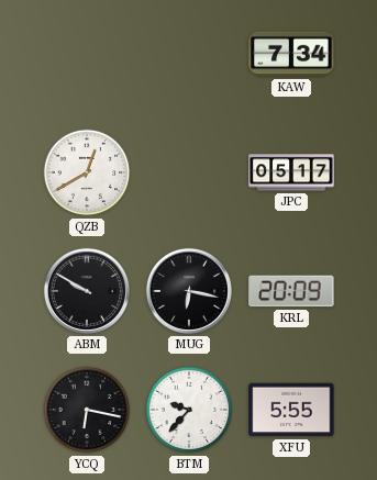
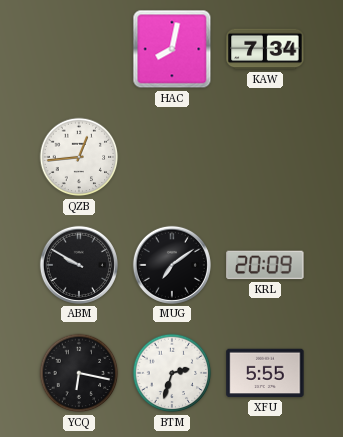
HAC: none -> 8:02 (172, 49)
QZB: 12:40 -> 12:44 (79, 157)
JPC: 05:17 -> none (291, 172)
MUG: 6:17 -> 7:09 (172, 265)
BTM: 9:37 -> 2:33 (172, 373)
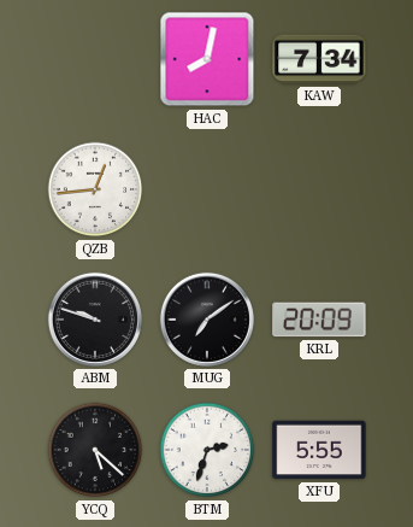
ABM: 9:50 -> 9:48 (95, 320)
YCQ: 6:17 -> 5:22 (95, 450)
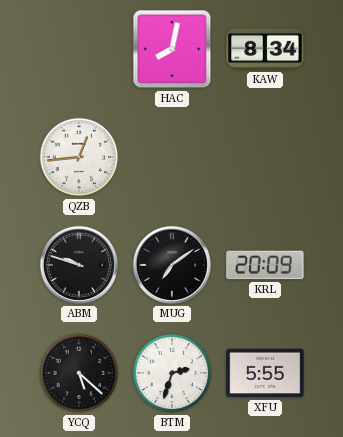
KAW: 7:34 -> 8:34 (265, 49)
